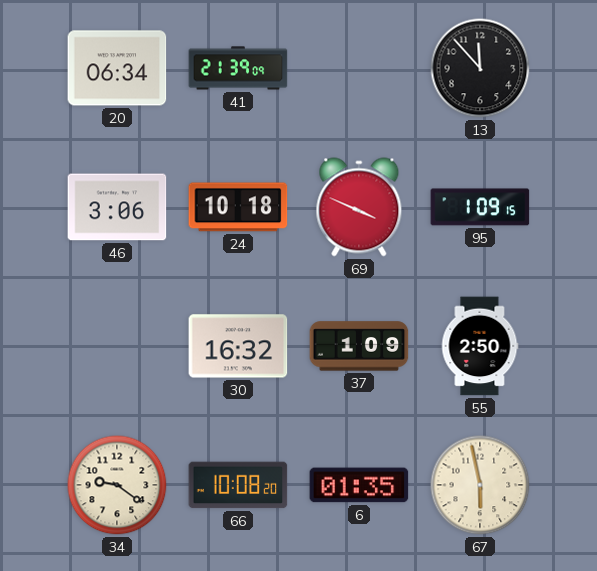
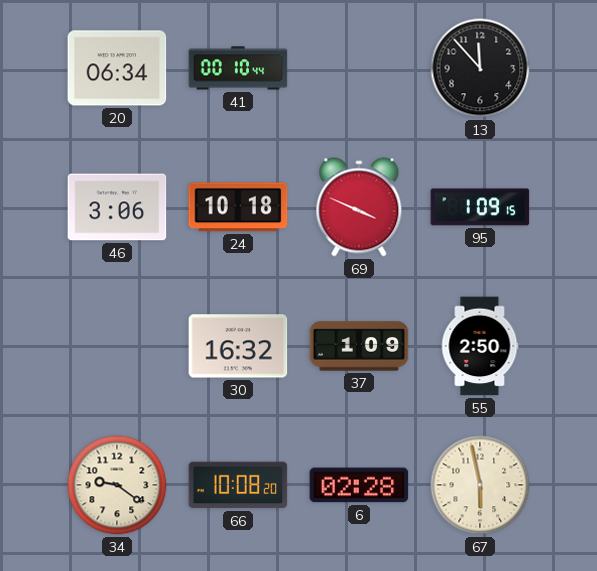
41: 21:39 -> 00:10 (238, 68)
6: 01:35 -> 02:28 (359, 485)
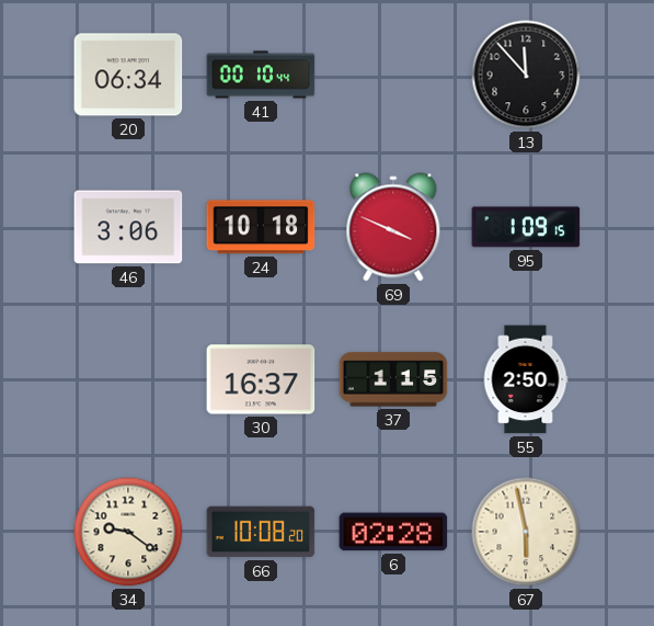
30: 16:32 -> 16:37 (261, 379)
37: 1:09 -> 1:15 (393, 379)
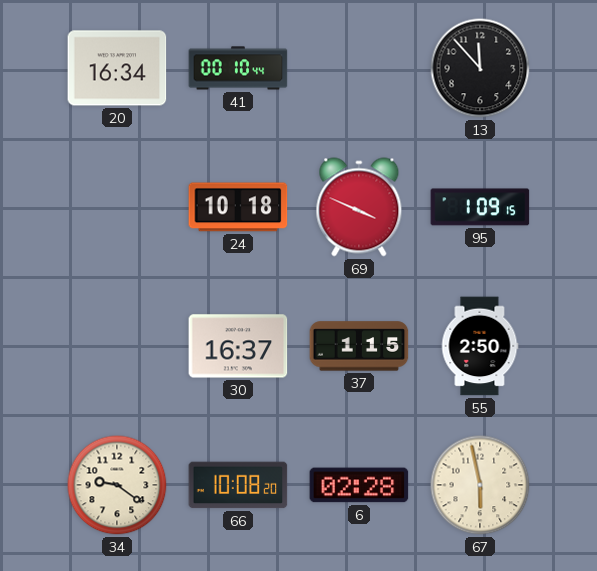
20: 06:34 -> 16:34 (117, 68)
46: 3:06 -> none (128, 227)
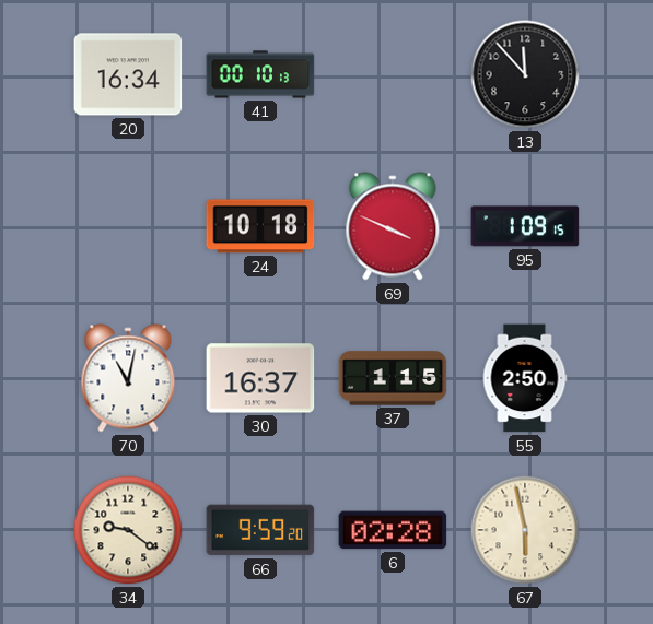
41: 00:10:44 -> 00:10:13 (260, 74)
70: none -> 11:02 (128, 378)
66: 10:08 -> 9:59 (260, 530)
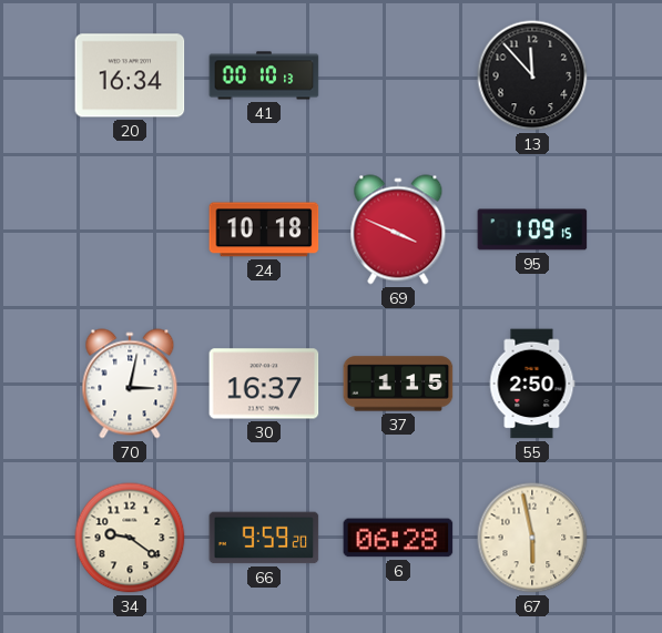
70: 11:02 -> 3:02 (130, 384)
6: 02:28 -> 06:28 (398, 538)
